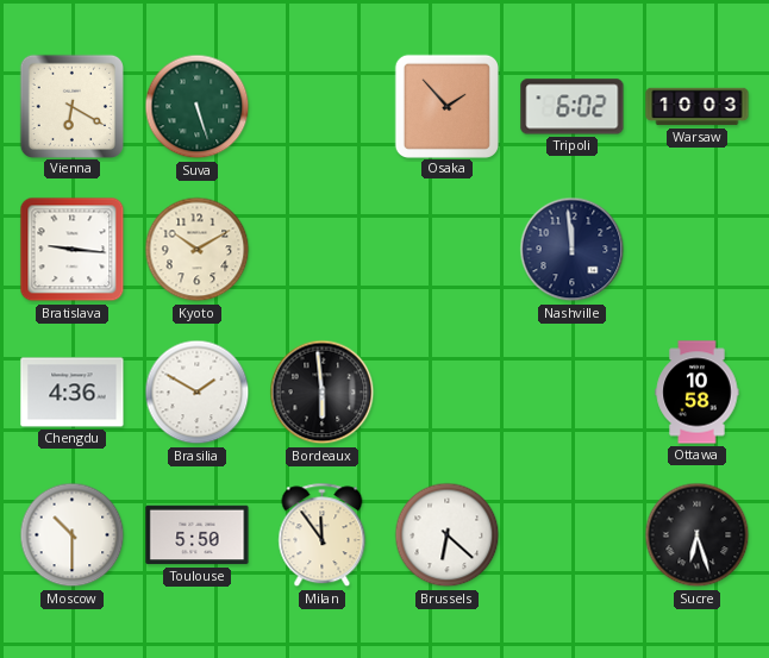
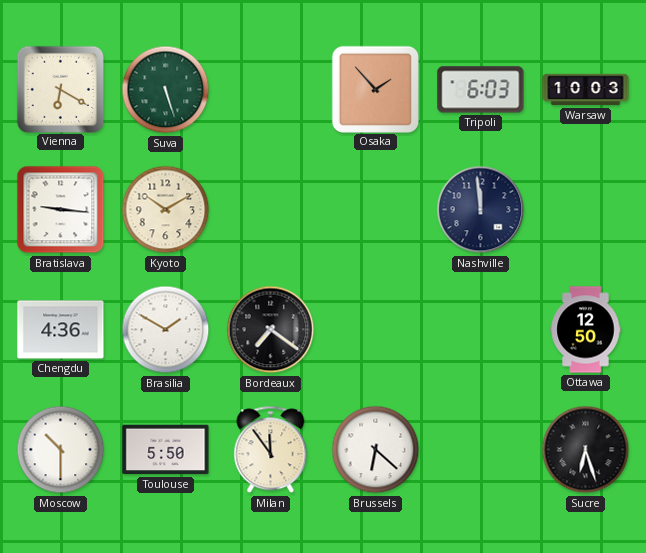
Tripoli: 6:02 -> 6:03 (481, 90)
Bordeaux: 5:59 -> 7:21 (271, 330)
Ottawa: 10:58 -> 12:50 (586, 330)
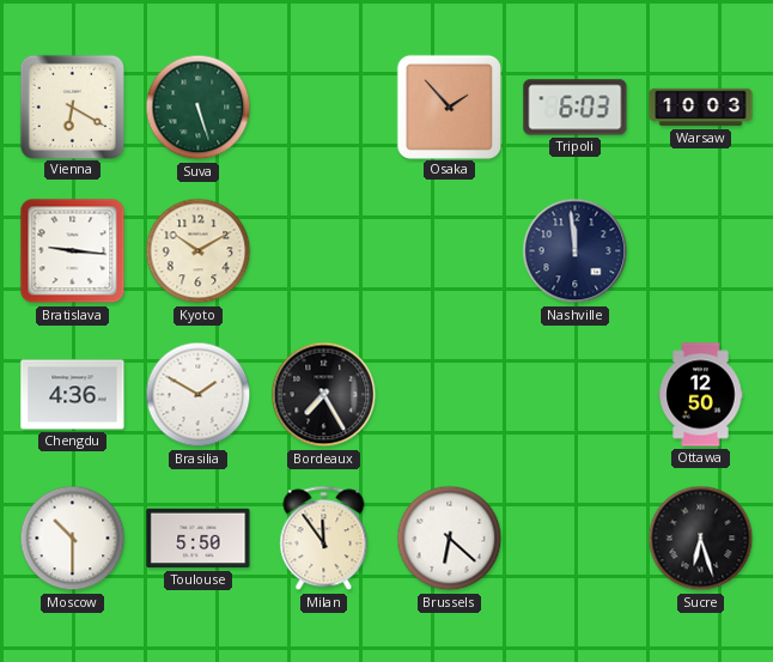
Bordeaux: 7:21 -> 7:25 (324, 395)
